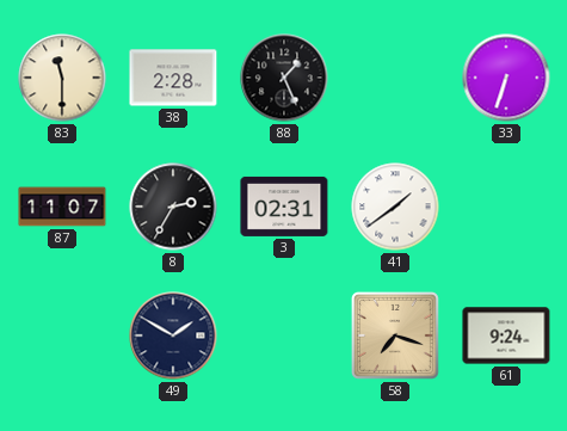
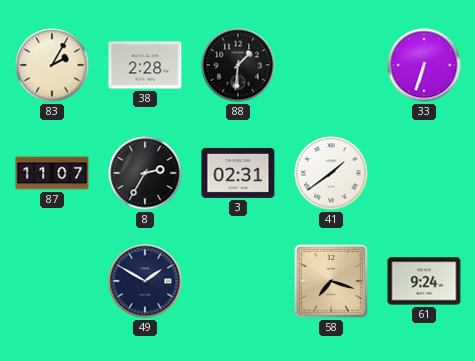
83: 11:30 -> 2:05 (52, 65)
88: 1:26 -> 1:31 (238, 65)
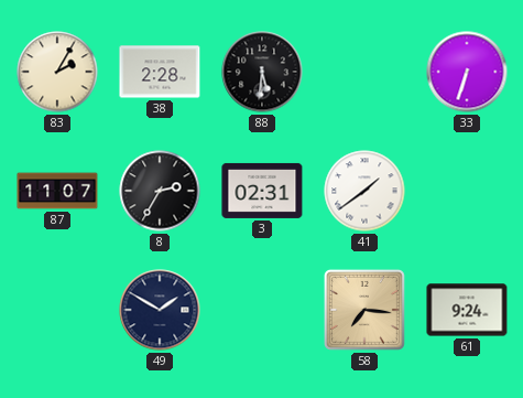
88: 1:31 -> 5:31 (262, 72)
58: 7:18 -> 7:16 (364, 310)
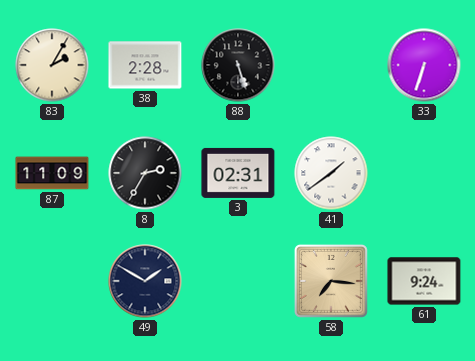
88: 5:31 -> 5:27 (238, 65)
87: 11:07 -> 11:09 (52, 173)
